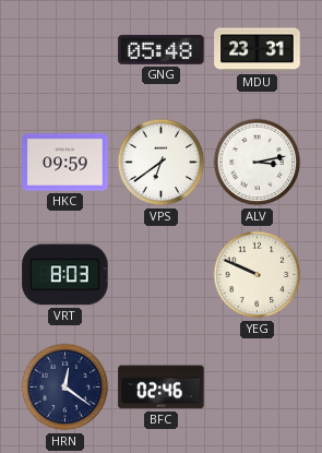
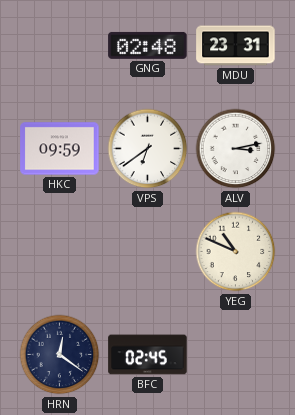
GNG: 05:48 -> 02:48 (148, 45)
VRT: 8:03 -> none (65, 275)
YEG: 9:49 -> 10:49 (236, 252)
BFC: 02:46 -> 02:45 (148, 355)
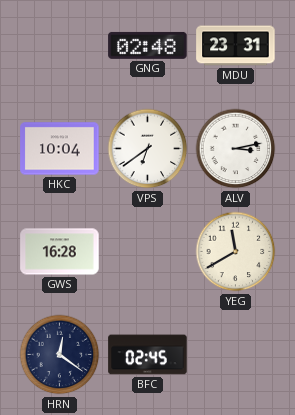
HKC: 09:59 -> 10:04 (60, 149)
GWS: none -> 16:28 (60, 252)
YEG: 10:49 -> 11:40 (236, 252)
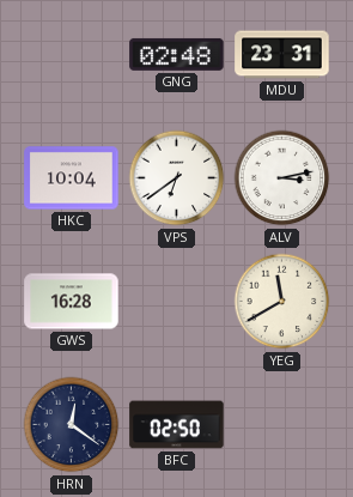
BFC: 02:45 -> 02:50 (177, 425)
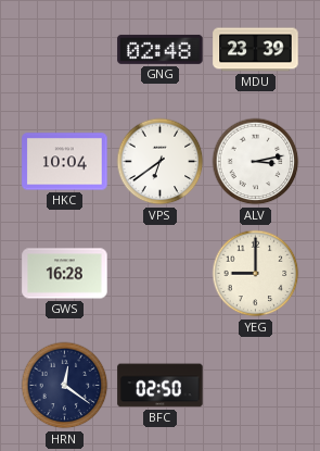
MDU: 23:31 -> 23:39 (256, 50)
YEG: 11:40 -> 9:00 (256, 274)
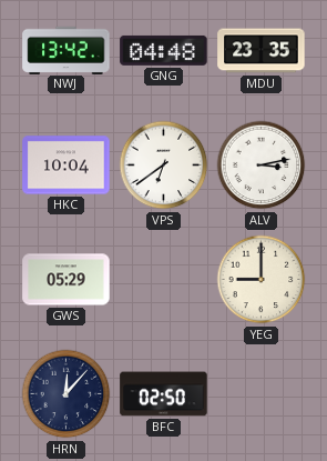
NWJ: none -> 13:42 (67, 50)
GNG: 02:48 -> 04:48 (164, 50)
MDU: 23:39 -> 23:35 (262, 51)
GWS: 16:28 -> 05:29 (67, 280)
HRN: 12:21 -> 12:07 (67, 394)
